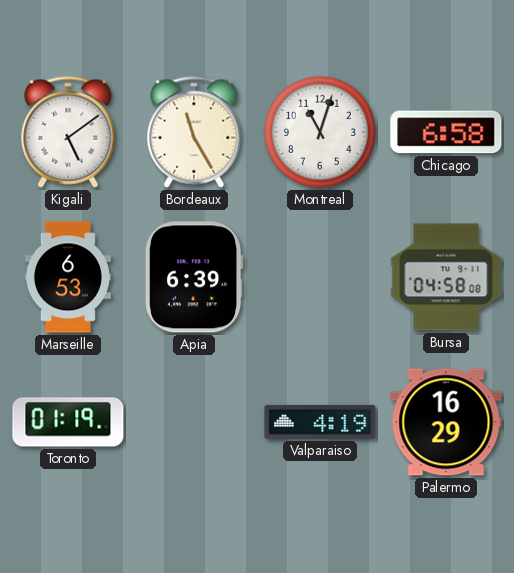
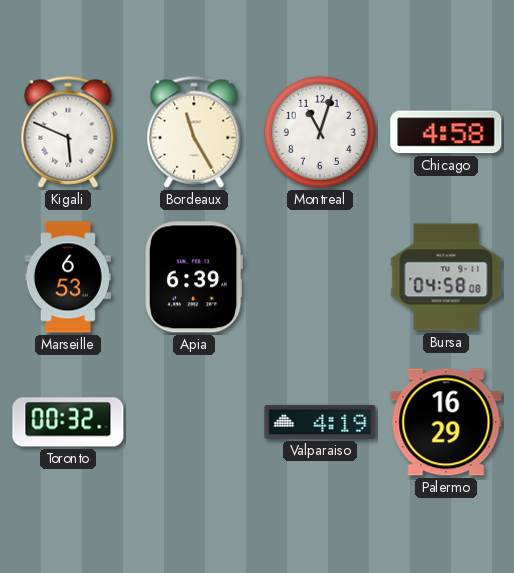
Kigali: 5:09 -> 5:49 (68, 132)
Chicago: 6:58 -> 4:58 (446, 132)
Toronto: 01:19 -> 00:32 (68, 422)
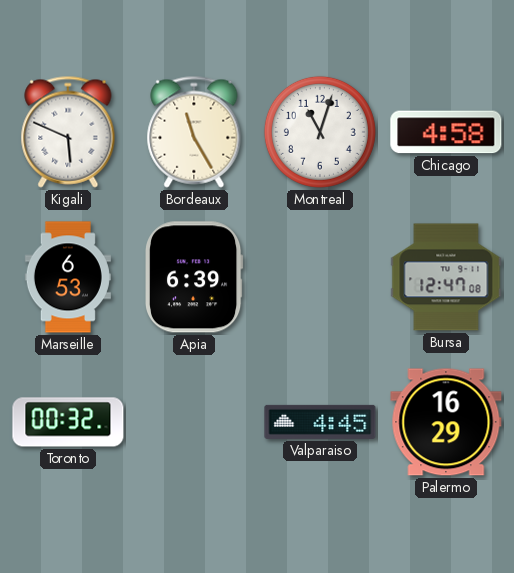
Bursa: 04:58 -> 12:47 (446, 277)
Valparaiso: 4:19 -> 4:45 (320, 422)
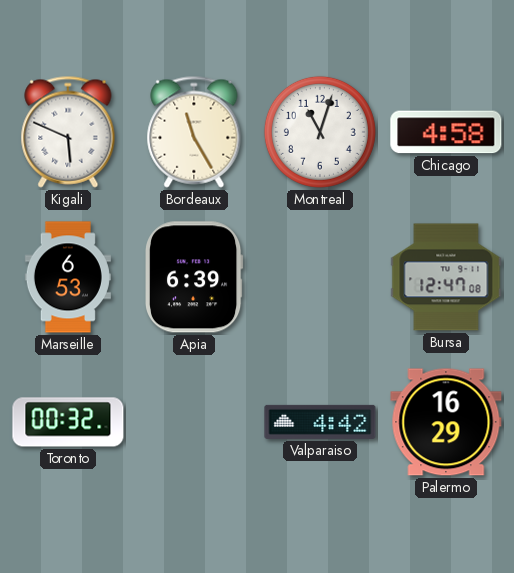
Valparaiso: 4:45 -> 4:42 (320, 422)
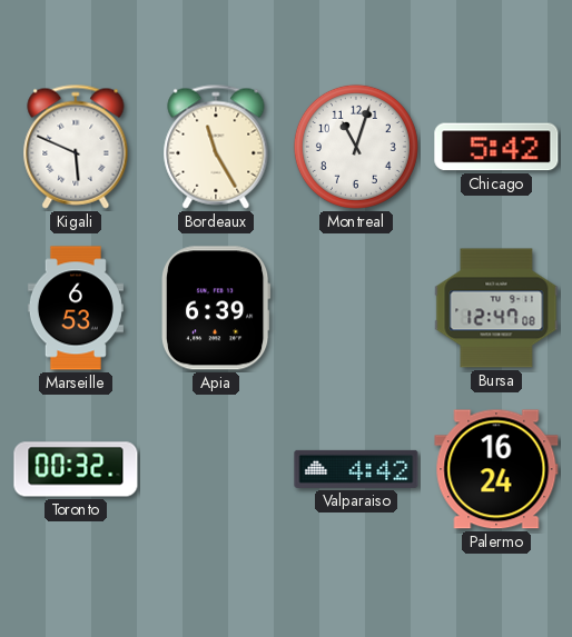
Chicago: 4:58 -> 5:42 (496, 147)
Palermo: 16:29 -> 16:24 (496, 469)
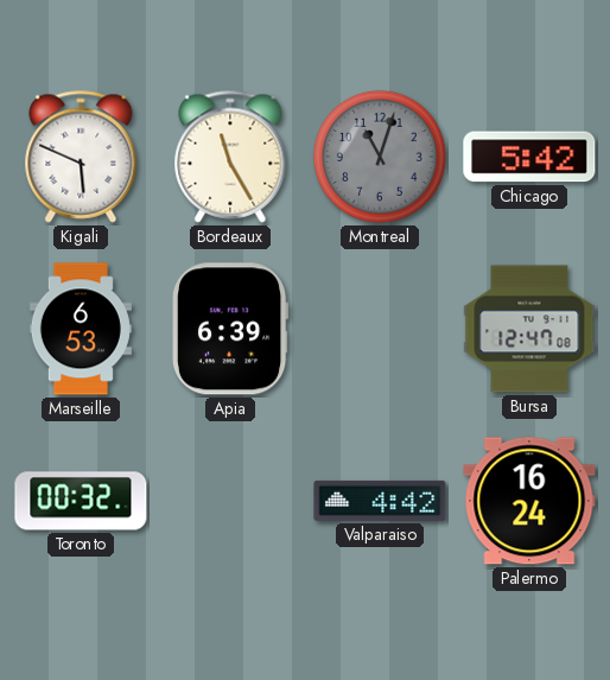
Montreal dial: white -> grey (380, 157)
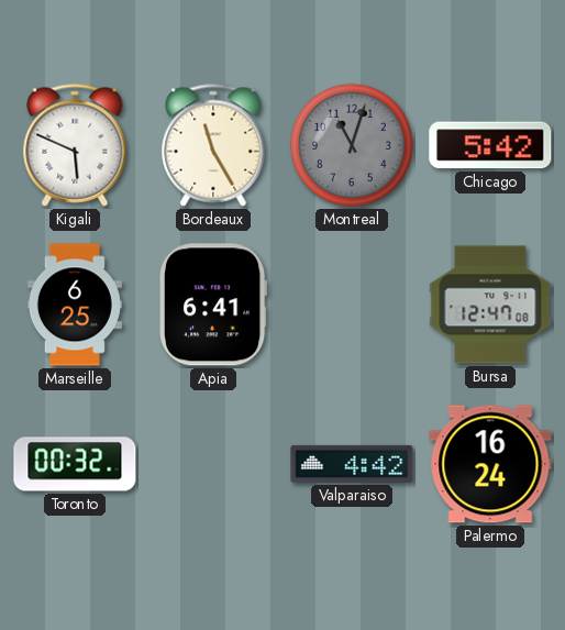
Marseille: 6:53 -> 6:25 (75, 305)
Apia: 6:39 -> 6:41 (214, 305)
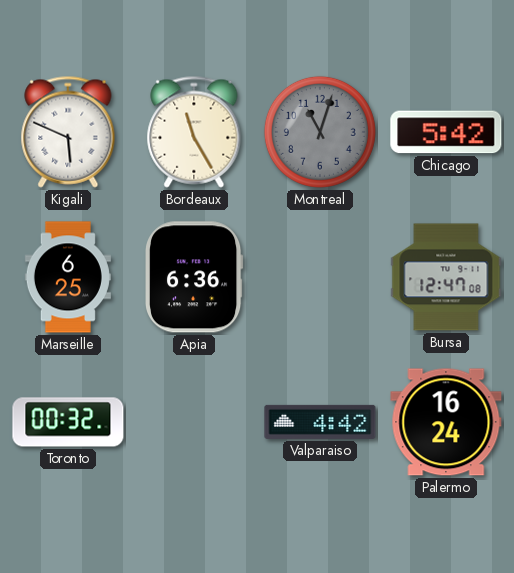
Apia: 6:41 -> 6:36 (195, 277)
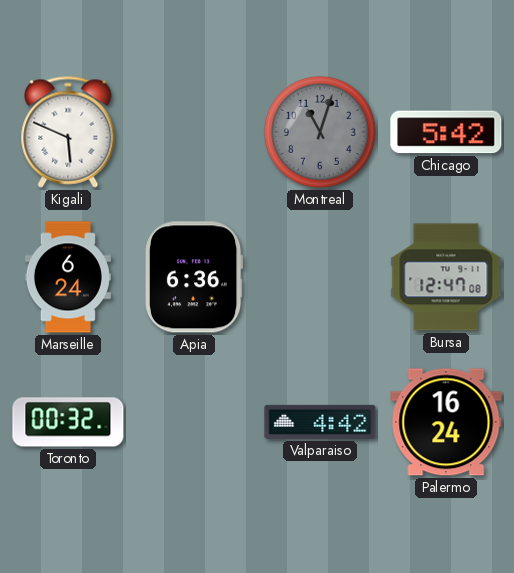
Bordeaux: 11:25 -> none (194, 132)
Marseille: 6:25 -> 6:24 (68, 277)
